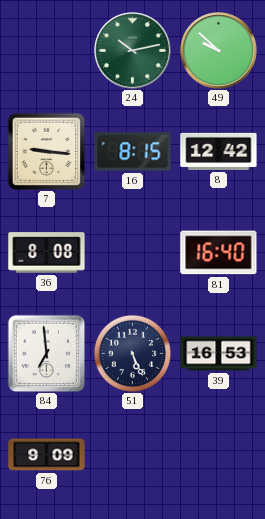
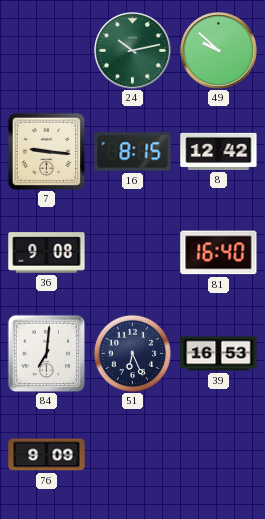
36: 8:08 -> 9:08 (47, 253)
84: 6:59 -> 7:01 (46, 353)
51: 5:26 -> 6:26 (132, 353)
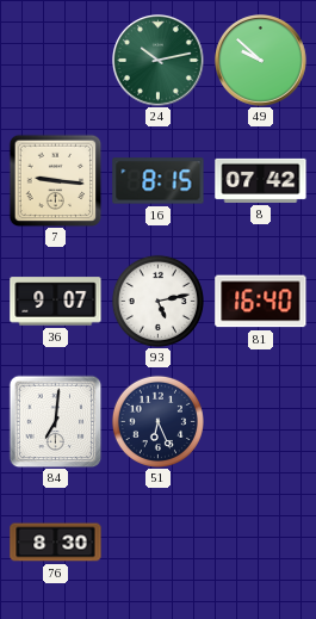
8: 12:42 -> 07:42 (261, 180)
36: 9:08 -> 9:07 (56, 302)
93: none -> 5:13 (157, 301)
39: 16:53 -> none (219, 354)
76: 9:09 -> 8:30 (56, 543)
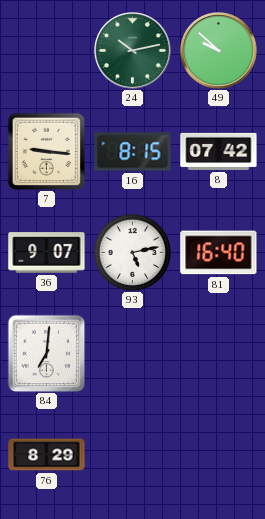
51: 6:26 -> none (157, 421)
76: 8:30 -> 8:29 (47, 455)
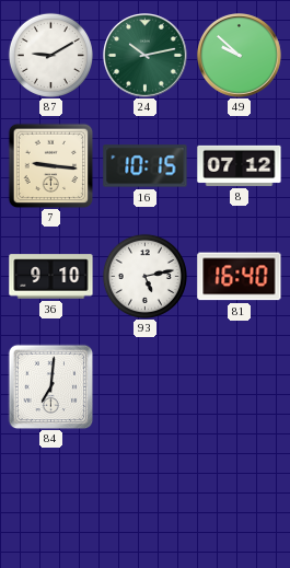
87: none -> 9:10 (50, 55)
16: 8:15 -> 10:15 (146, 166)
8: 07:42 -> 07:12 (240, 165)
36: 9:07 -> 9:10 (51, 277)
76: 8:29 -> none (47, 455)
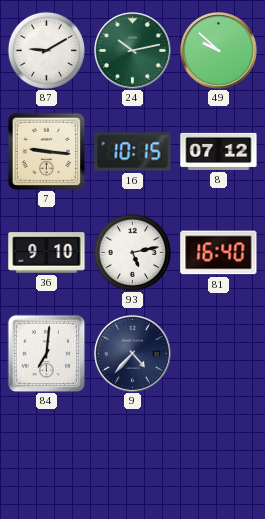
9: none -> 4:37 (133, 354)
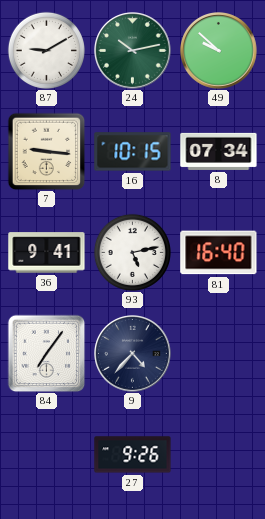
8: 07:12 -> 07:34 (219, 151)
36: 9:10 -> 9:41 (47, 253)
84: 7:01 -> 7:06 (46, 353)
27: none -> 9:26 (133, 455)
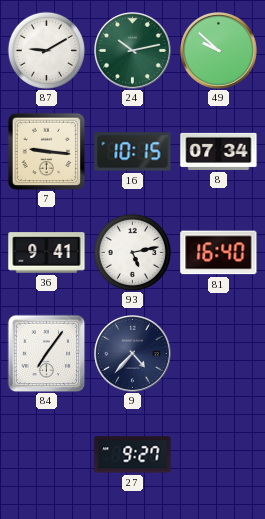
27: 9:26 -> 9:27 (133, 455)
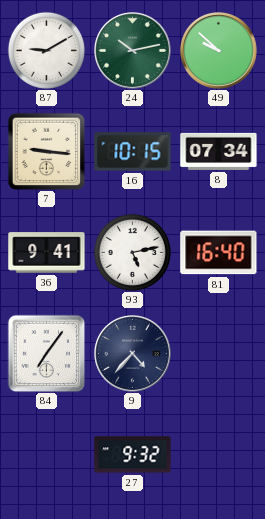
27: 9:27 -> 9:32 (133, 455)
